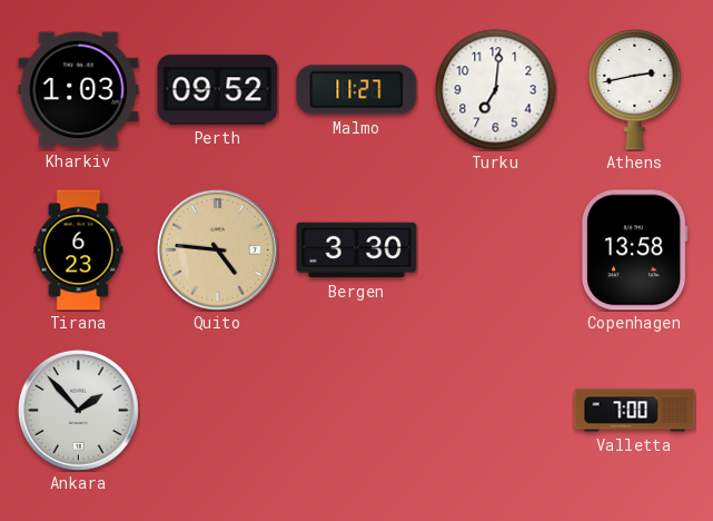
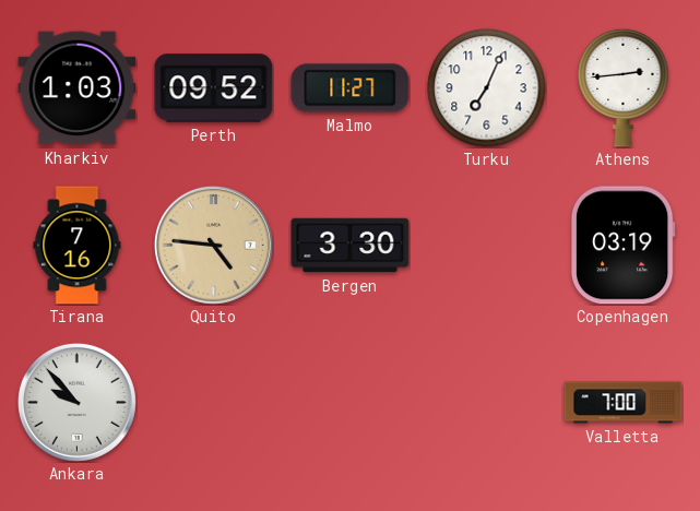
Turku: 7:01 -> 7:04 (487, 88)
Athens: 2:43 -> 2:44 (624, 87)
Tirana: 6:23 -> 7:16 (78, 246)
Copenhagen: 13:58 -> 03:19 (622, 246)
Ankara: 1:53 -> 9:53 (76, 402)
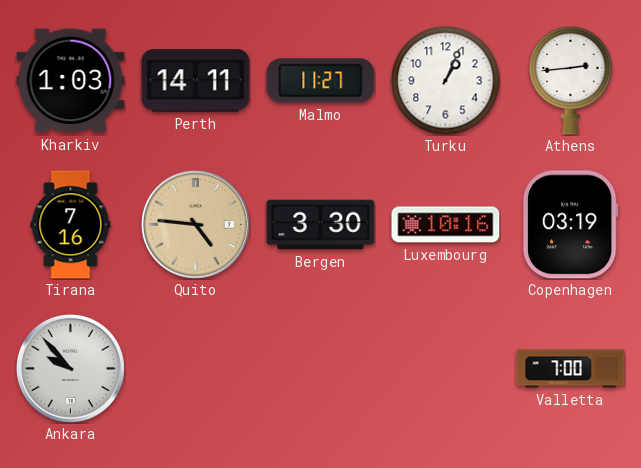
Perth: 09:52 -> 14:11 (196, 81)
Turku: 7:04 -> 1:04 (446, 81)
Luxembourg: none -> 10:16 (446, 225)
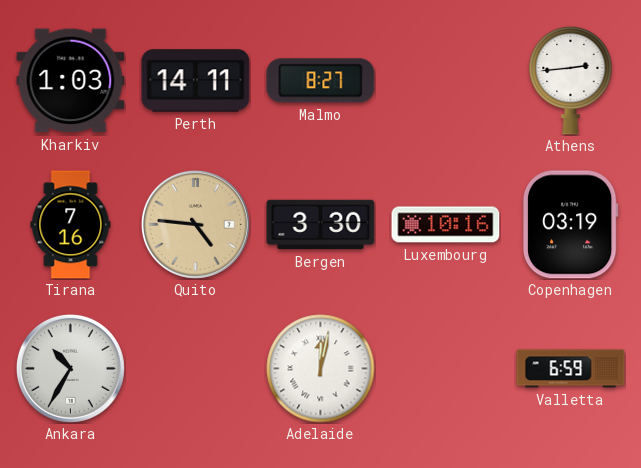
Malmo: 11:27 -> 8:27 (321, 81)
Turku: 1:04 -> none (446, 81)
Ankara: 9:53 -> 10:35 (70, 368)
Adelaide: none -> 12:02 (321, 369)
Valletta: 7:00 -> 6:59 (571, 369)
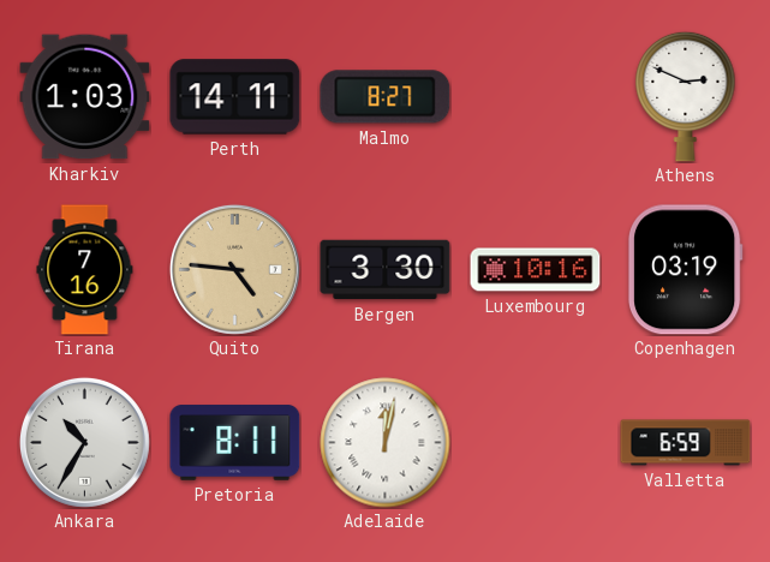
Athens: 2:44 -> 2:49 (686, 96)
Pretoria: none -> 8:11 (235, 443)
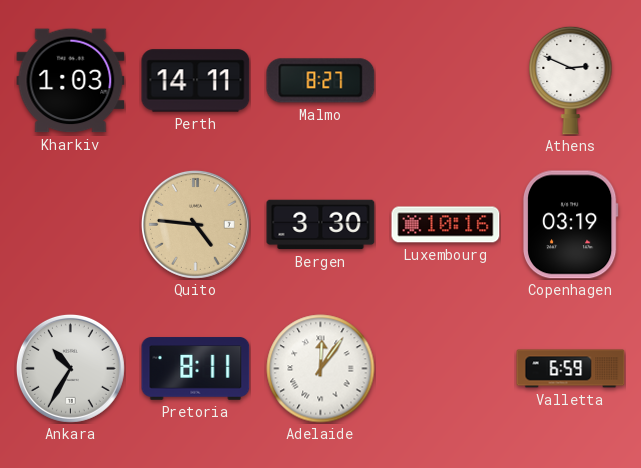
Tirana: 7:16 -> none (85, 270)
Adelaide: 12:02 -> 12:06 (321, 369)
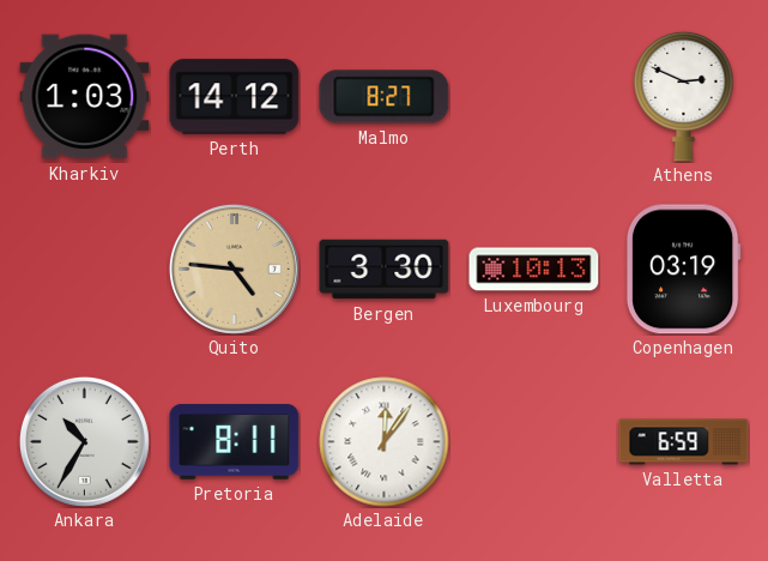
Perth: 14:11 -> 14:12 (235, 97)
Luxembourg: 10:16 -> 10:13 (534, 270)
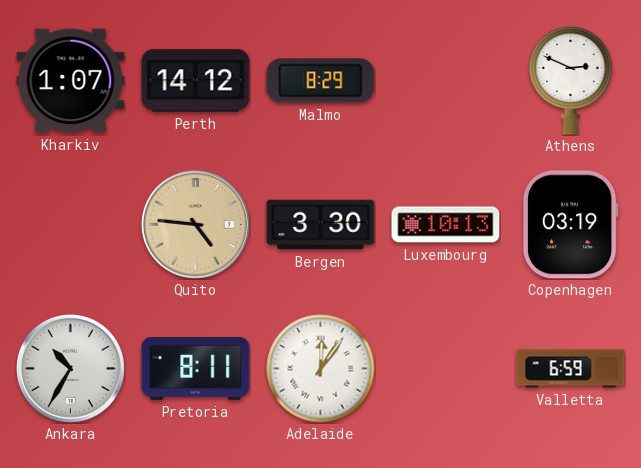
Kharkiv: 1:03 -> 1:07 (71, 81)
Malmo: 8:27 -> 8:29 (321, 81)
